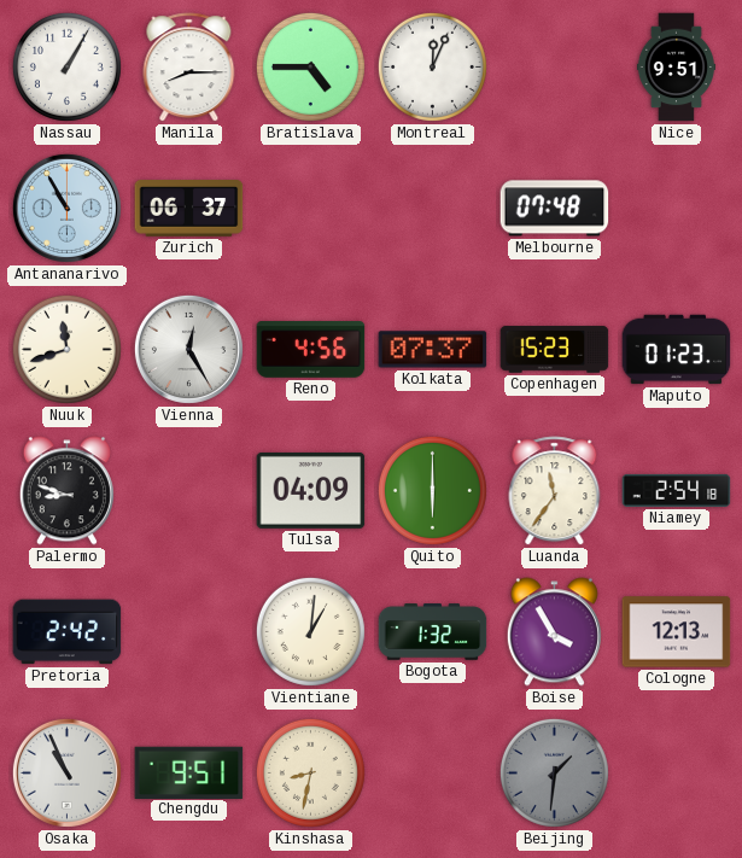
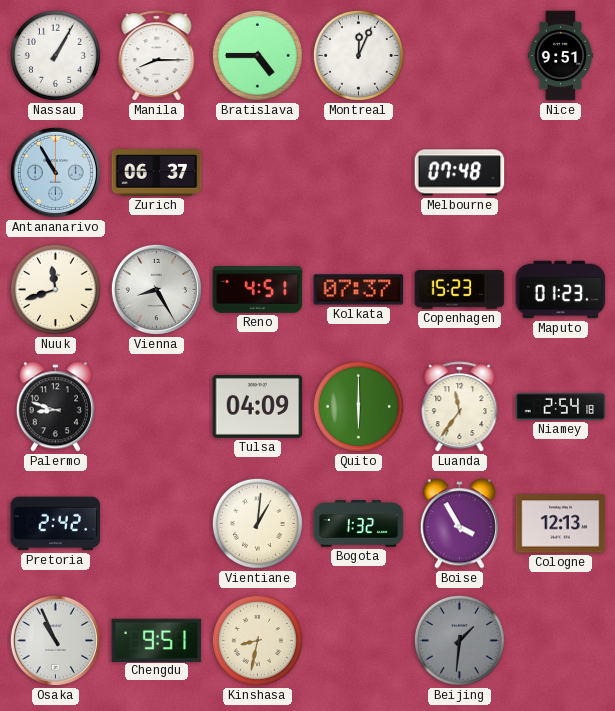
Vienna: 12:25 -> 8:25 (156, 289)
Reno: 4:56 -> 4:51 (258, 290)
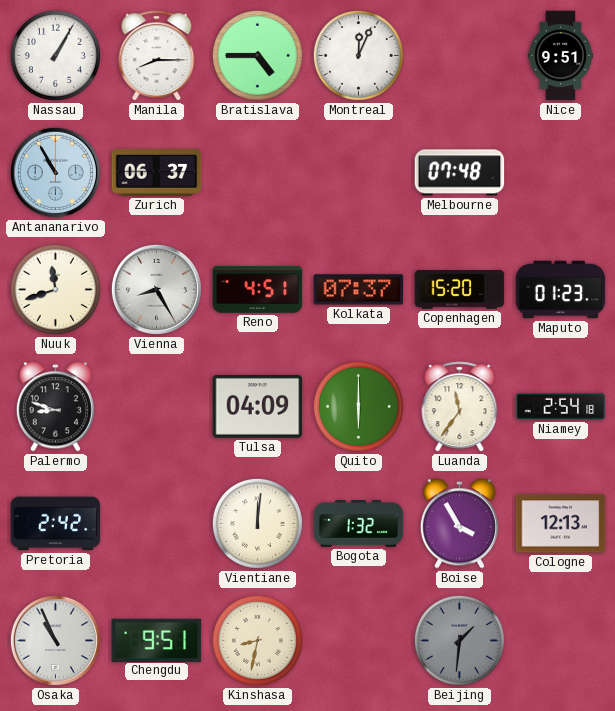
Copenhagen: 15:23 -> 15:20 (460, 290)
Vientiane: 1:01 -> 12:01 (257, 523)
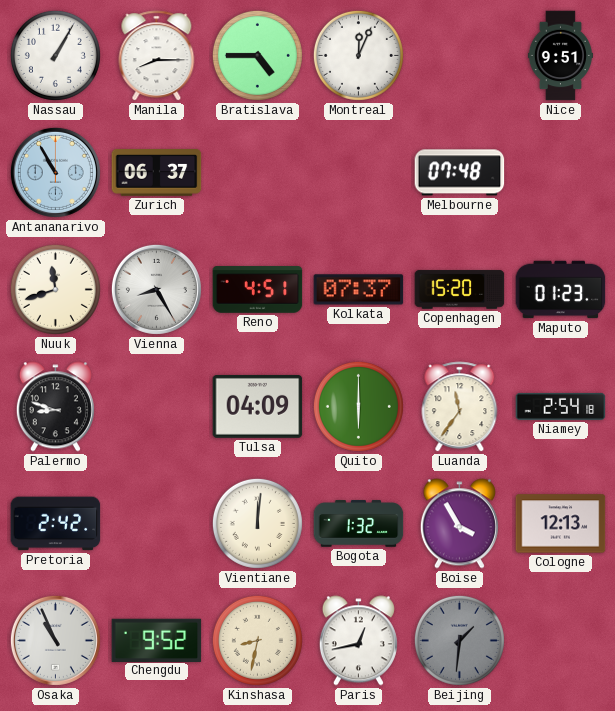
Chengdu: 9:51 -> 9:52 (157, 640)
Paris: none -> 12:43 (358, 641)
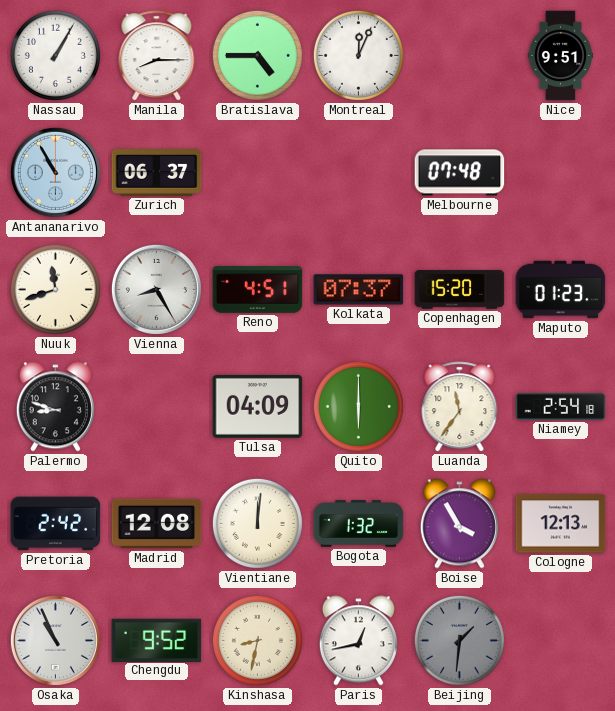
Madrid: none -> 12:08 (157, 524)
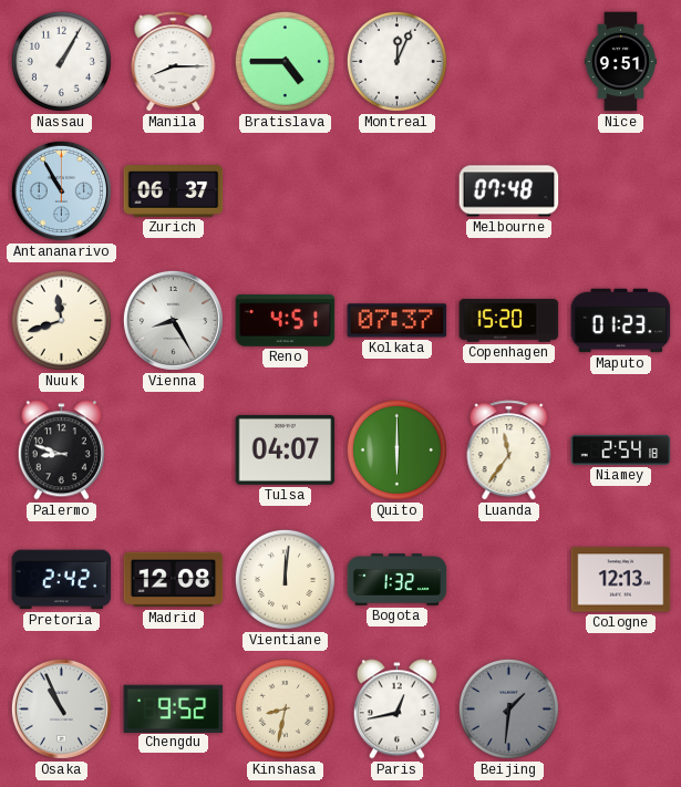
Tulsa: 04:09 -> 04:07 (286, 449)
Boise: 3:55 -> none (459, 524)
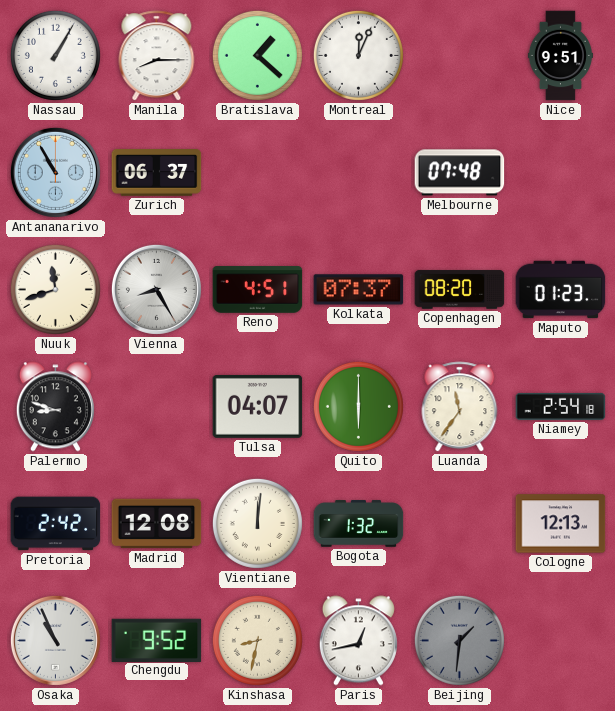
Bratislava: 4:45 -> 1:22 (257, 55)
Copenhagen: 15:20 -> 08:20 (460, 290)
